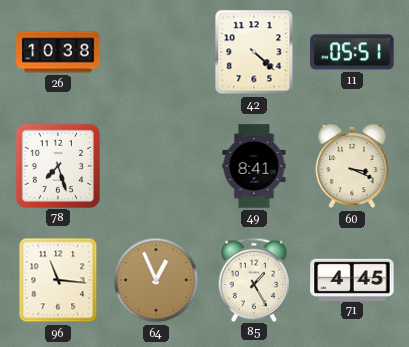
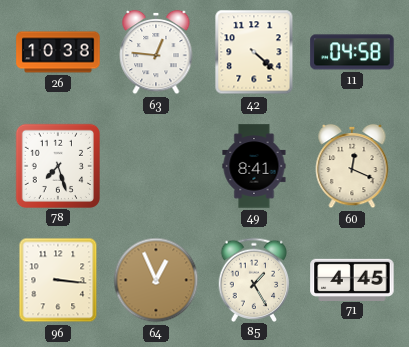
63: none -> 12:46 (156, 52)
11: 05:51 -> 04:58 (352, 52)
60: 3:19 -> 12:19 (352, 166)
96: 11:16 -> 3:16 (58, 280)
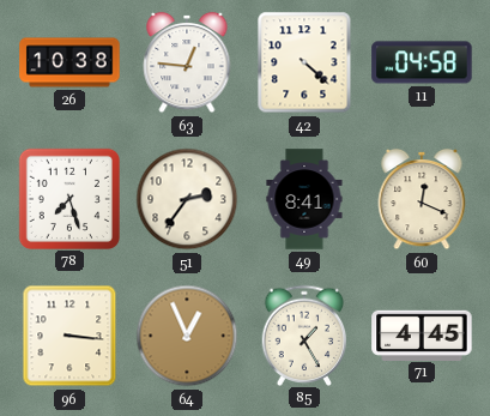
51: none -> 2:36 (187, 199)
